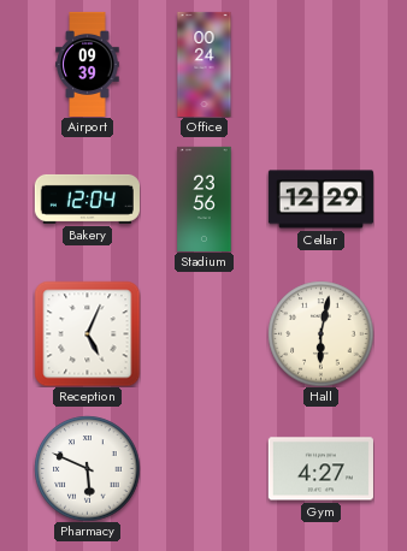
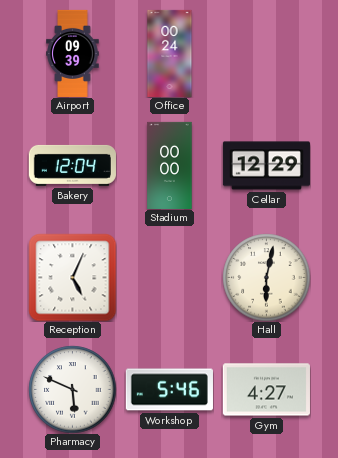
Stadium: 23:56 -> 00:00 (170, 165)
Workshop: none -> 5:46 (169, 390)
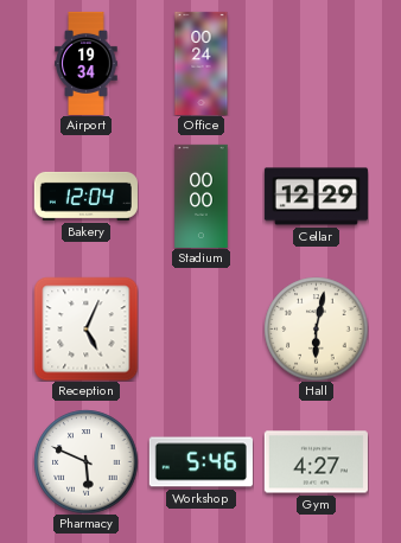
Airport: 09:39 -> 19:34 (87, 63)
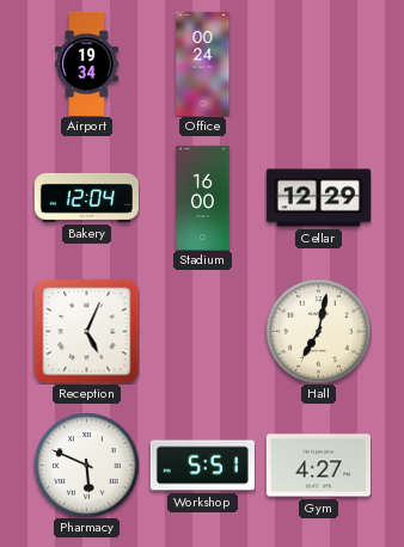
Stadium: 00:00 -> 16:00 (203, 197)
Hall: 6:02 -> 7:02 (318, 331)
Workshop: 5:46 -> 5:51 (202, 466)
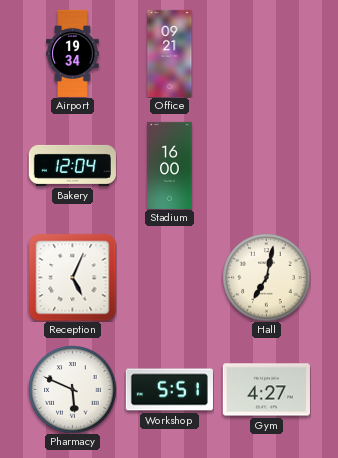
Office: 00:24 -> 09:21 (170, 53)
Cellar: 12:29 -> none (318, 198)
